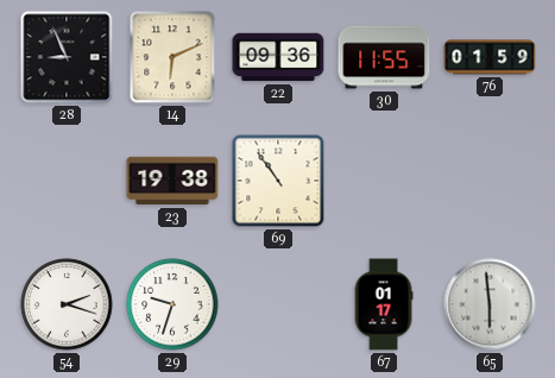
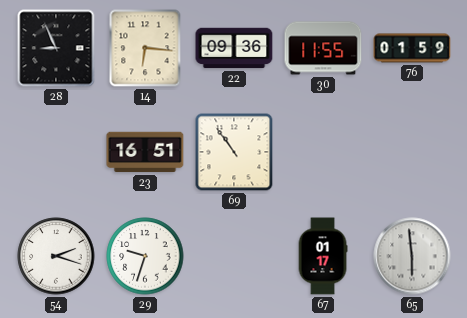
14: 6:11 -> 6:16 (145, 48)
23: 19:38 -> 16:51 (145, 152)
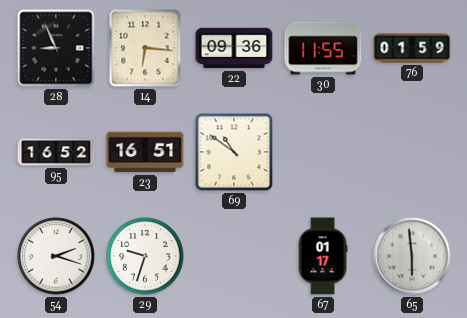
95: none -> 16:52 (56, 152)
69: 10:54 -> 10:51 (234, 152)
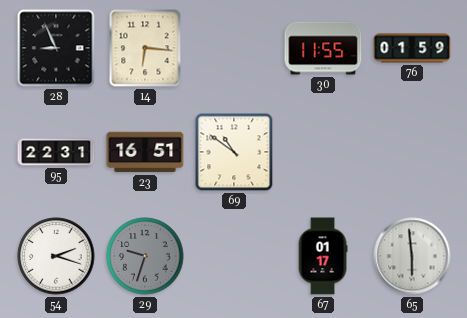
22: 09:36 -> none (234, 48)
95: 16:52 -> 22:31 (56, 152)
29 dial: white -> grey (145, 256)
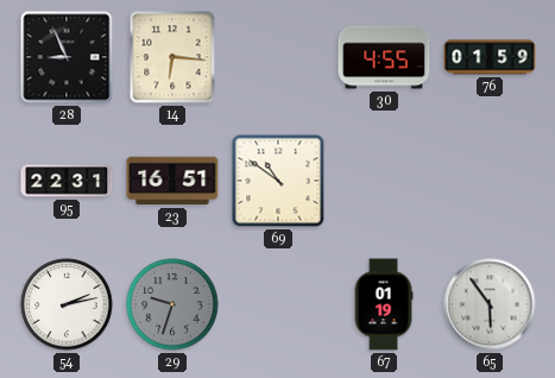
30: 11:55 -> 4:55 (384, 57)
54: 2:18 -> 2:13 (67, 304)
67: 01:17 -> 01:19 (384, 304)
65: 5:59 -> 5:54 (490, 304)
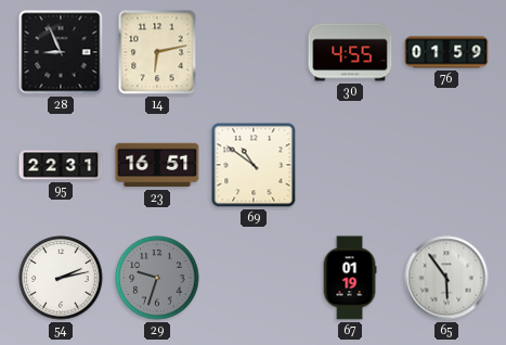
14: 6:16 -> 6:13 (157, 52)
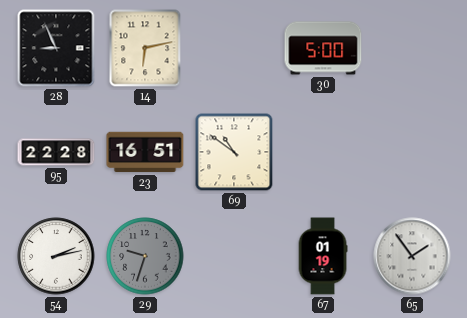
30: 4:55 -> 5:00 (323, 48)
76: 01:59 -> none (446, 52)
95: 22:31 -> 22:28 (56, 152)
65: 5:54 -> 1:54 (412, 256)
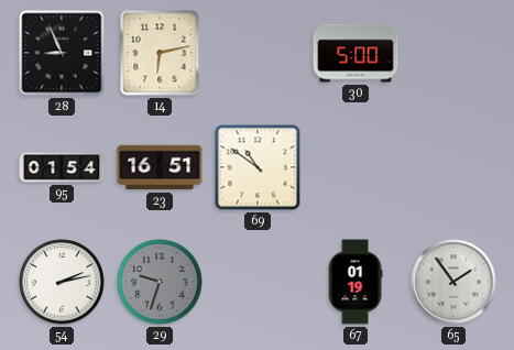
95: 22:28 -> 01:54 (62, 167)
